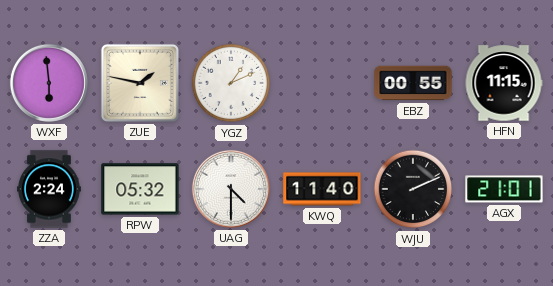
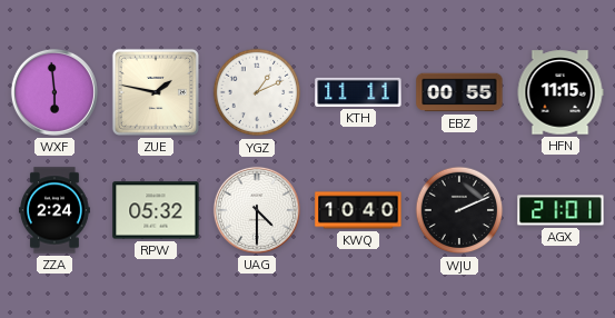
KTH: none -> 11:11 (358, 92)
KWQ: 11:40 -> 10:40 (358, 210)
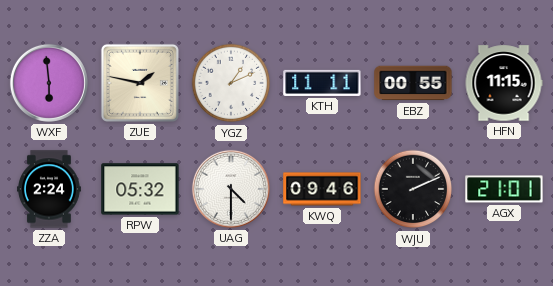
KWQ: 10:40 -> 09:46 (322, 189)
